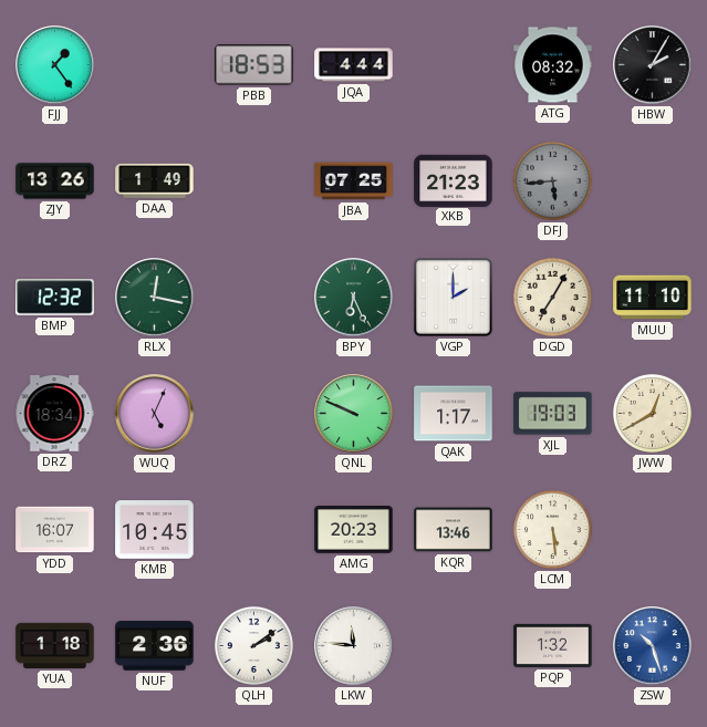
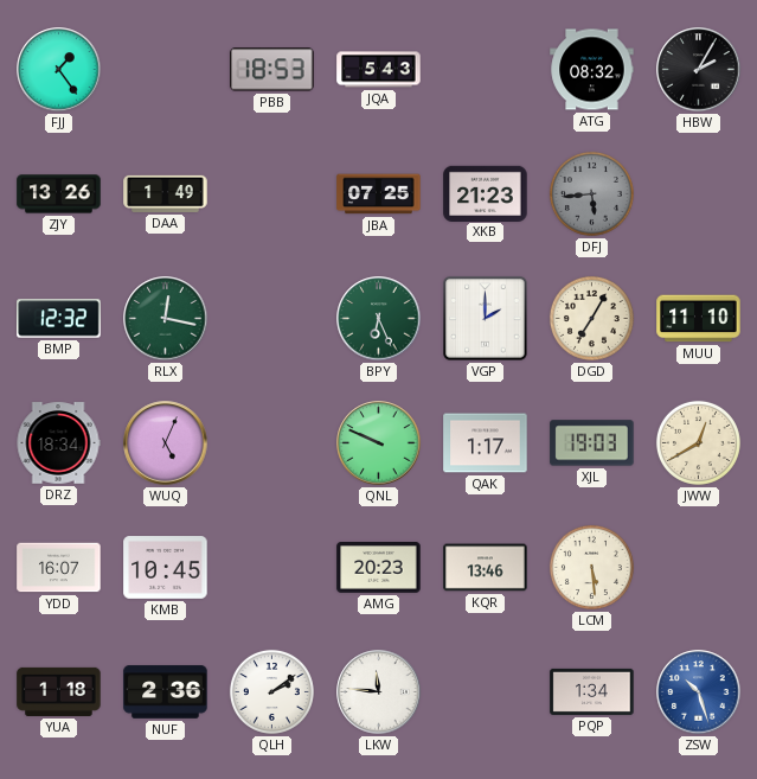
JQA: 4:44 -> 5:43 (379, 70)
PQP: 1:32 -> 1:34 (592, 691)
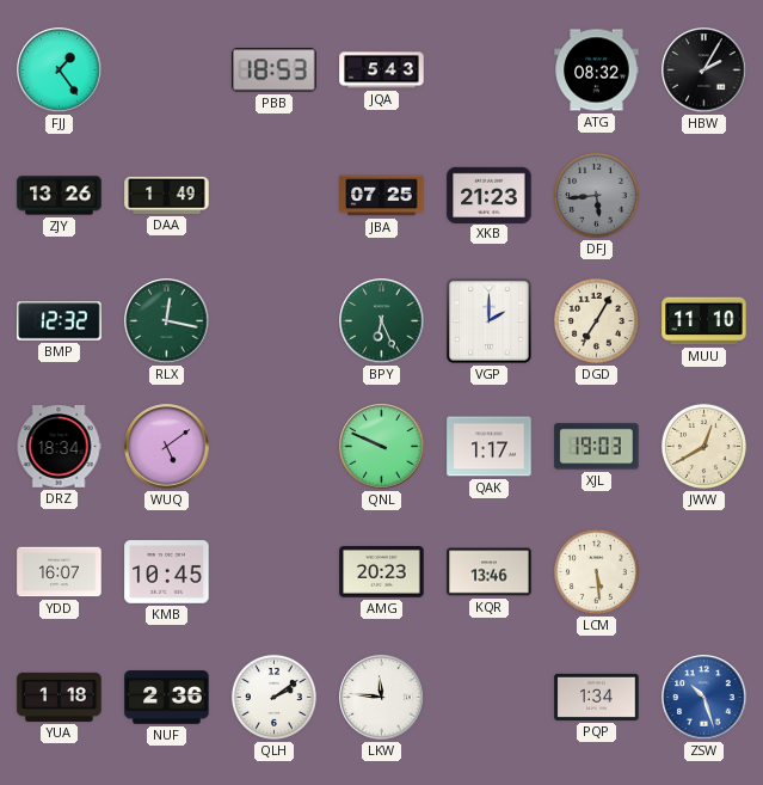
WUQ: 5:04 -> 5:09 (167, 447)
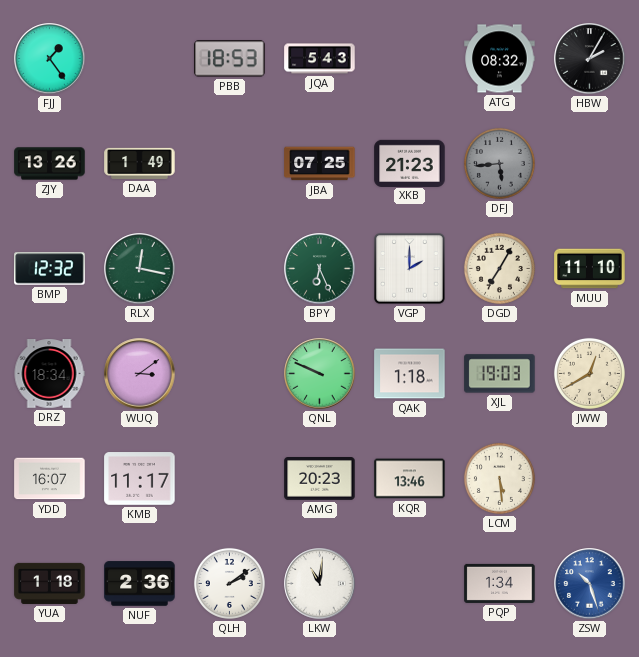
WUQ: 5:09 -> 3:09 (140, 374)
QAK: 1:17 -> 1:18 (410, 374)
KMB: 10:45 -> 11:17 (140, 479)
LKW: 11:46 -> 11:01 (320, 584)
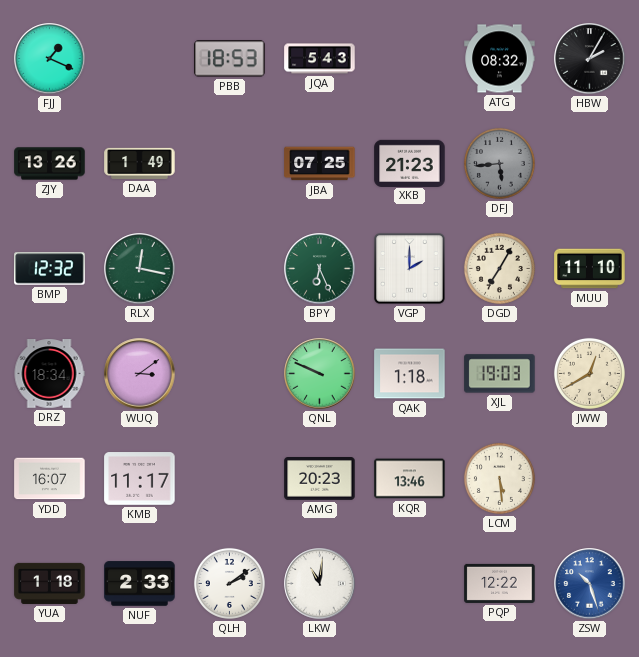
FJJ: 1:24 -> 1:19 (50, 59)
NUF: 2:36 -> 2:33 (140, 584)
PQP: 1:34 -> 12:22 (500, 583)
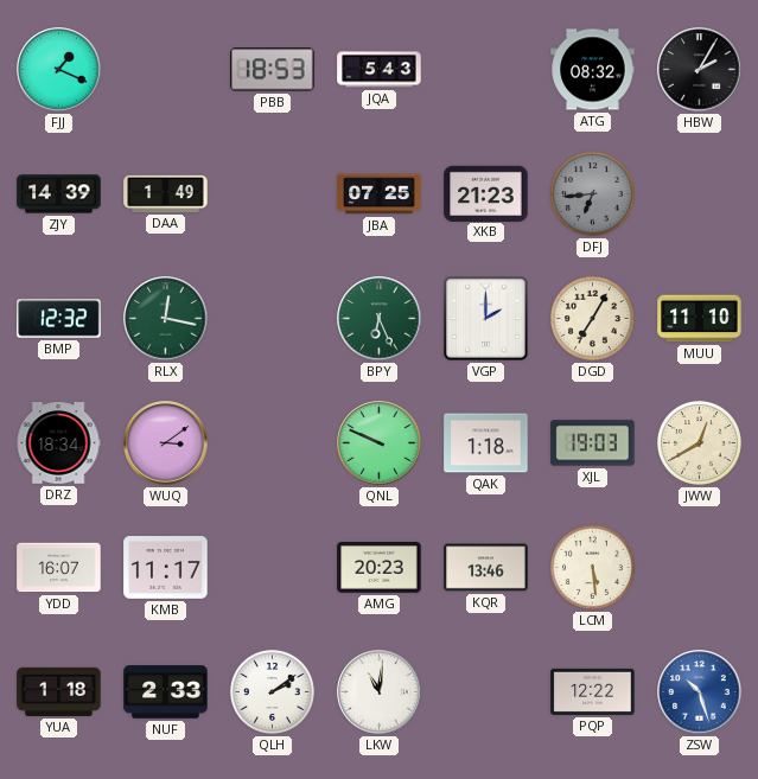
ZJY: 13:26 -> 14:39 (59, 194)
DFJ: 5:44 -> 6:44 (592, 193)
